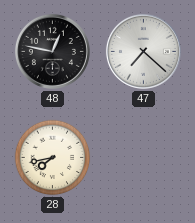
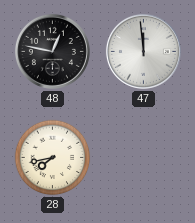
47: 7:22 -> 11:59 (143, 51)
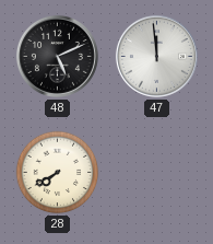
48: 12:47 -> 5:11 (57, 56)
28: 7:43 -> 7:40 (58, 173)
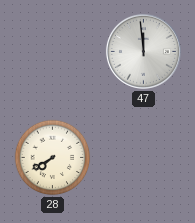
48: 5:11 -> none (57, 56)
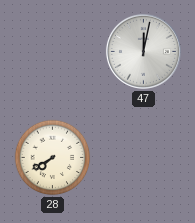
47: 11:59 -> 12:02 (143, 51)
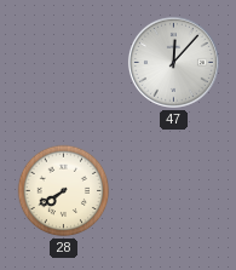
47: 12:02 -> 12:07 (173, 62)
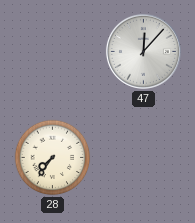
28: 7:40 -> 7:36 (53, 158)
